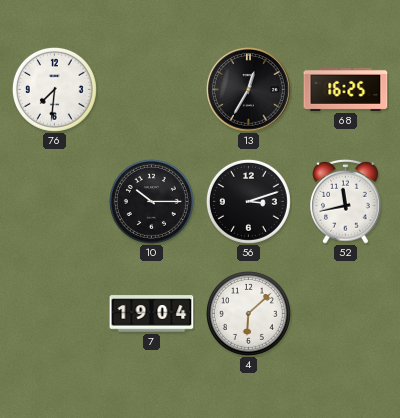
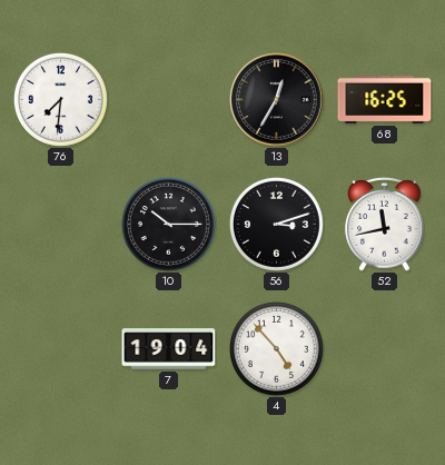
4: 6:08 -> 4:53 (276, 348)
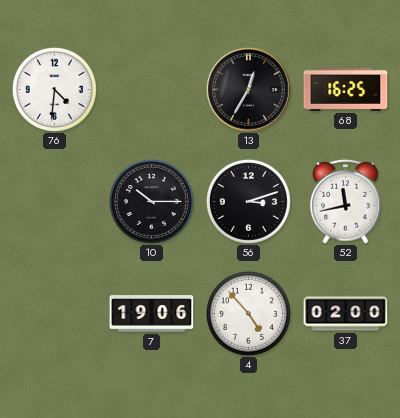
76: 7:31 -> 4:31 (54, 89)
7: 19:04 -> 19:06 (152, 314)
37: none -> 02:00 (346, 314)
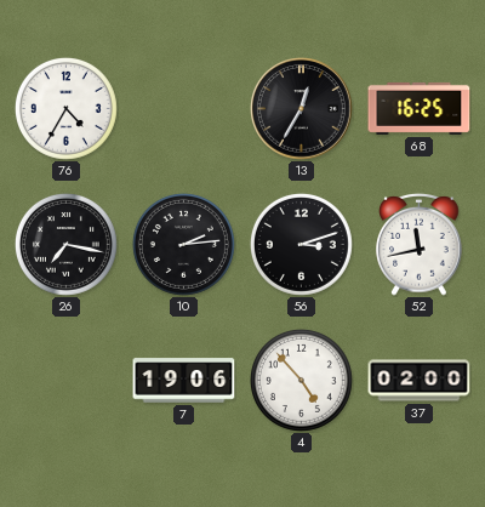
76: 4:31 -> 4:35 (65, 108)
26: none -> 7:17 (65, 244)
10: 10:15 -> 2:14 (183, 244)
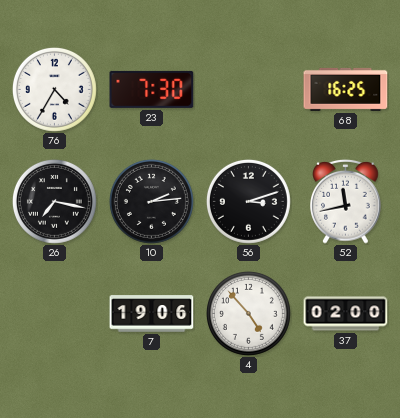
23: none -> 7:30 (152, 89)
13: 12:35 -> none (302, 109)
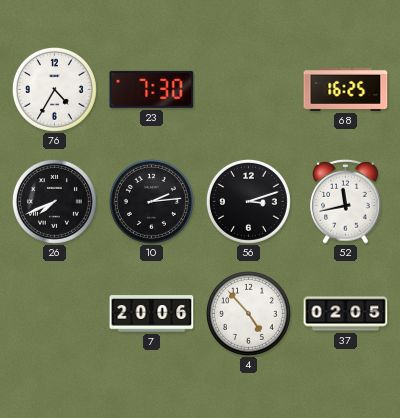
26: 7:17 -> 7:41 (54, 201)
7: 19:06 -> 20:06 (152, 314)
37: 02:00 -> 02:05 (346, 314)
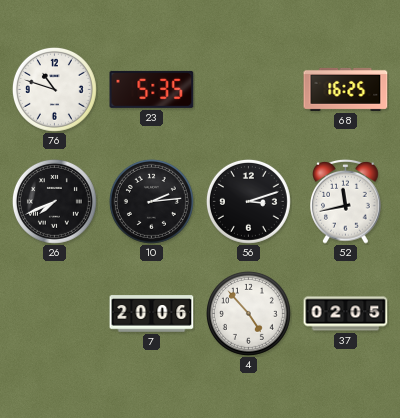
76: 4:35 -> 10:48 (54, 89)
23: 7:30 -> 5:35 (152, 89)
